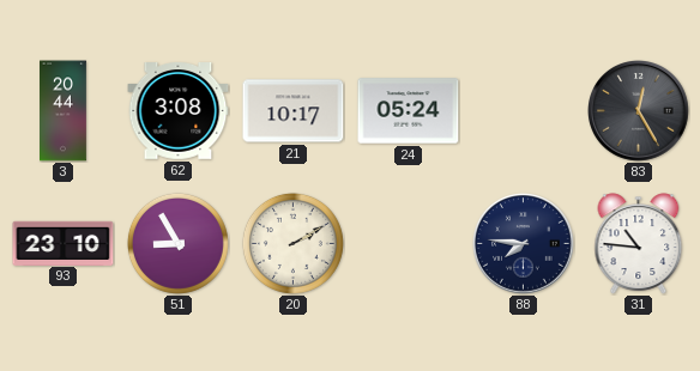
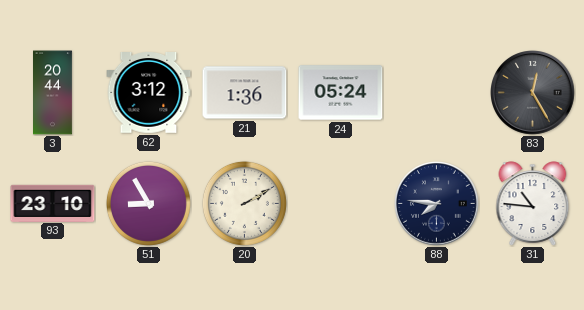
62: 3:08 -> 3:12 (149, 93)
21: 10:17 -> 1:36 (245, 93)
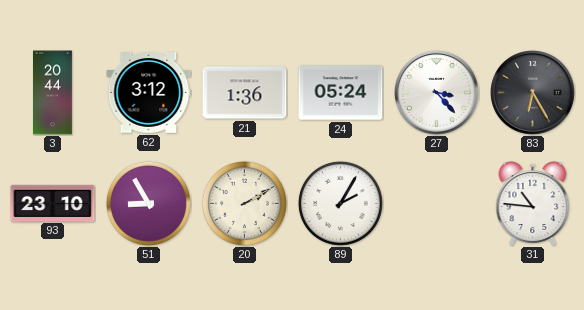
27: none -> 3:23 (437, 93)
83: 12:25 -> 6:25 (533, 93)
89: none -> 2:05 (340, 203)
88: 7:46 -> none (437, 204)
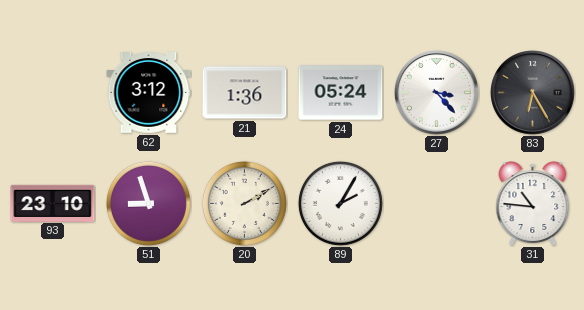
3: 20:44 -> none (53, 93)
51: 8:55 -> 8:57 (148, 203)
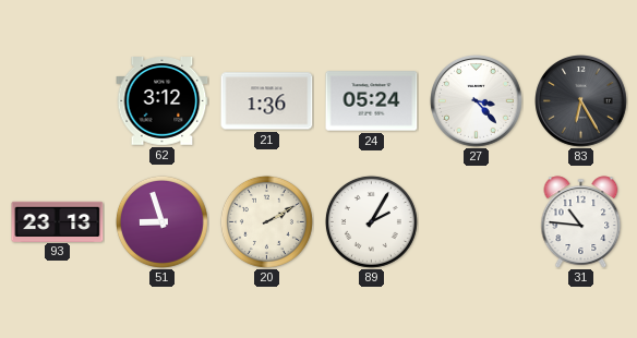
93: 23:10 -> 23:13 (58, 221)
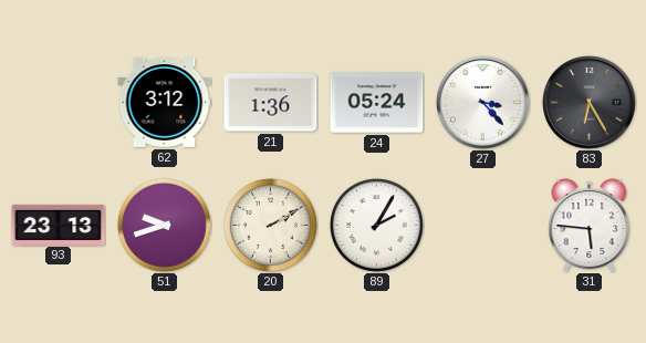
51: 8:57 -> 9:42 (164, 225)
31: 10:46 -> 5:46 (590, 226)
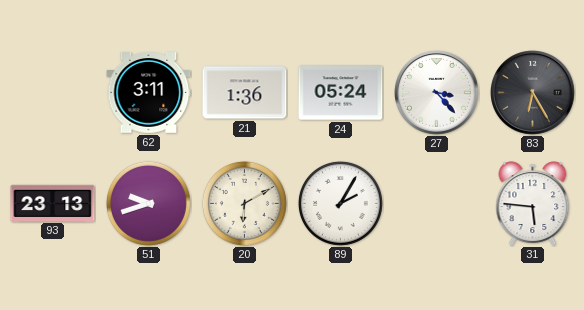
62: 3:12 -> 3:11 (149, 93)
20: 2:10 -> 6:10 (244, 203)
